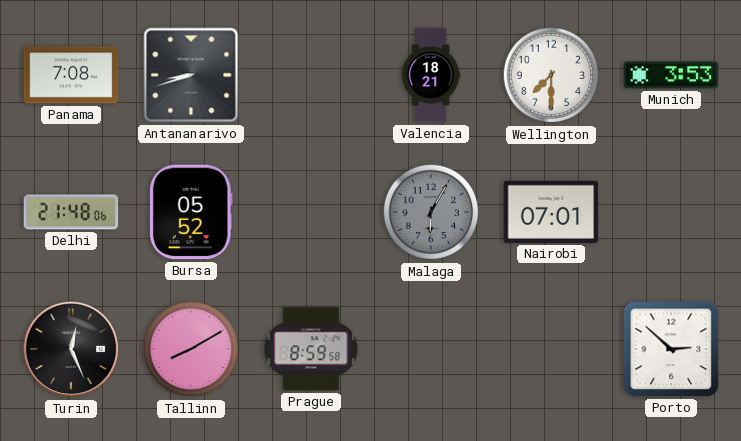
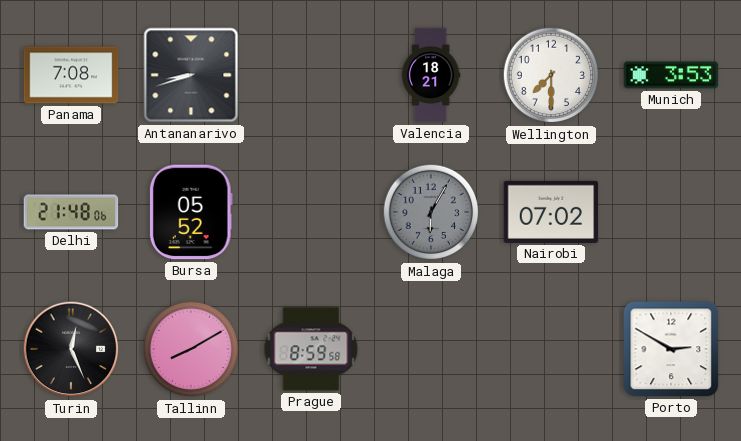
Nairobi: 07:01 -> 07:02 (551, 212)
Porto: 2:52 -> 2:50 (671, 349)
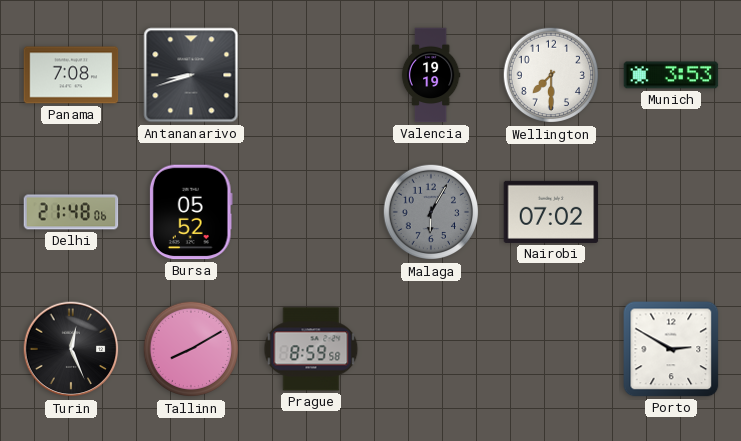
Valencia: 18:21 -> 19:19 (431, 75)
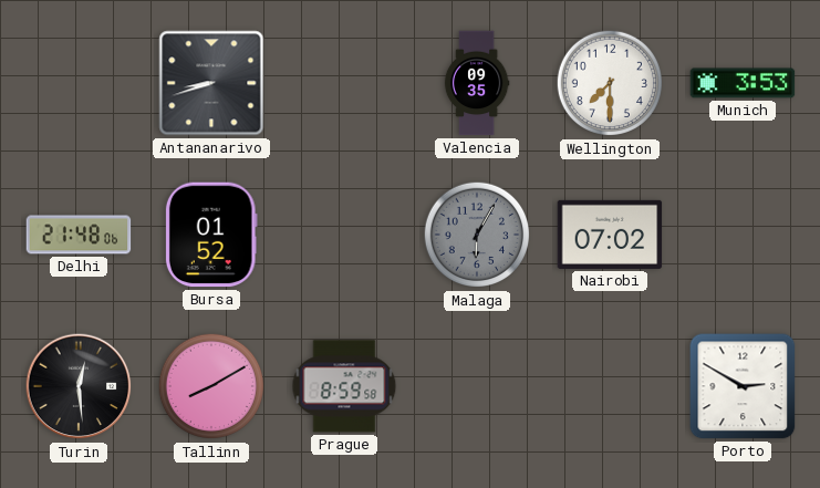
Panama: 7:08 -> none (71, 75)
Valencia: 19:19 -> 09:35 (477, 83)
Bursa: 05:52 -> 01:52 (211, 235)
Turin: 12:26 -> 12:29 (79, 386)
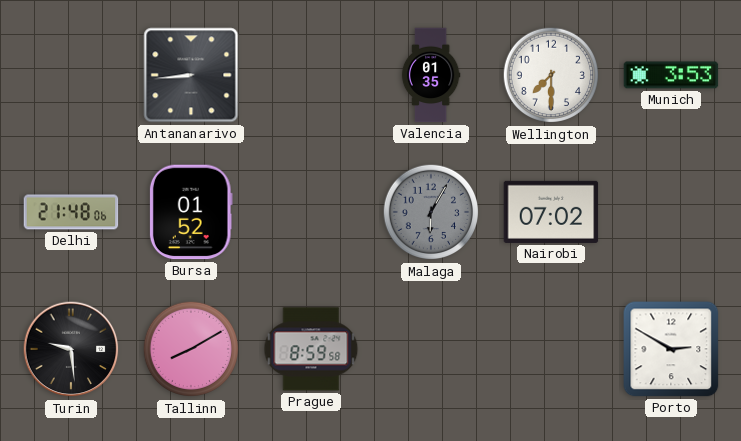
Antananarivo: 8:42 -> 8:44 (191, 75)
Valencia: 09:35 -> 01:35 (431, 75)
Turin: 12:29 -> 9:29 (71, 349)
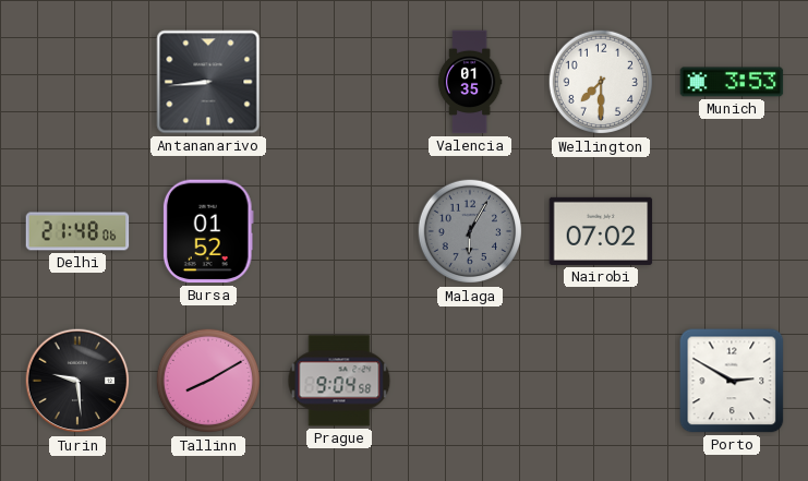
Prague: 8:59 -> 9:04 (339, 381)
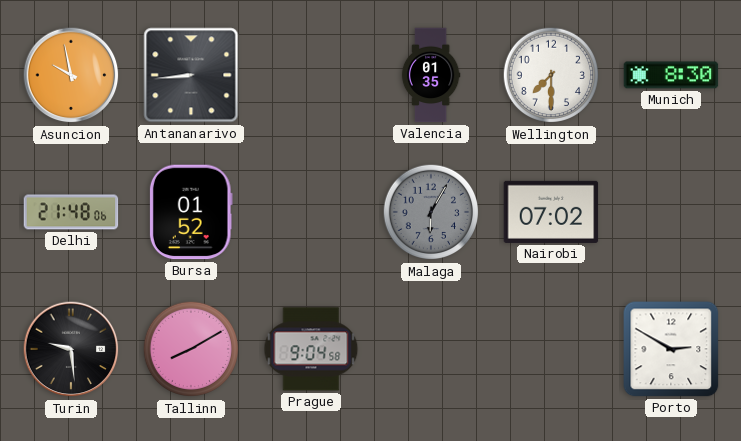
Asuncion: none -> 9:58 (71, 75)
Munich: 3:53 -> 8:30 (671, 75)
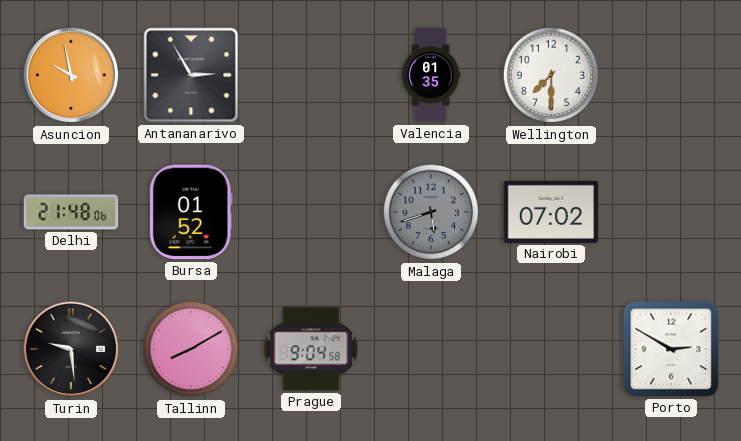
Antananarivo: 8:44 -> 2:55 (191, 75)
Munich: 8:30 -> none (671, 75)
Malaga: 6:05 -> 5:42 (431, 212)
